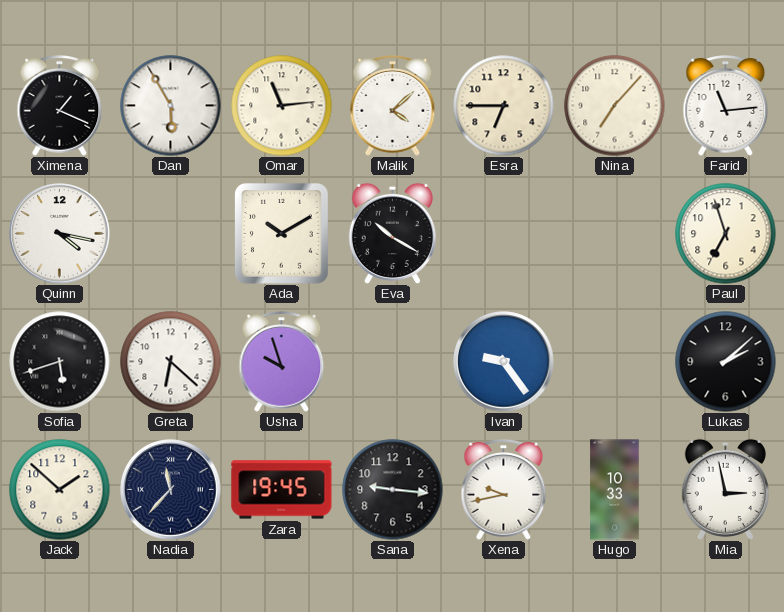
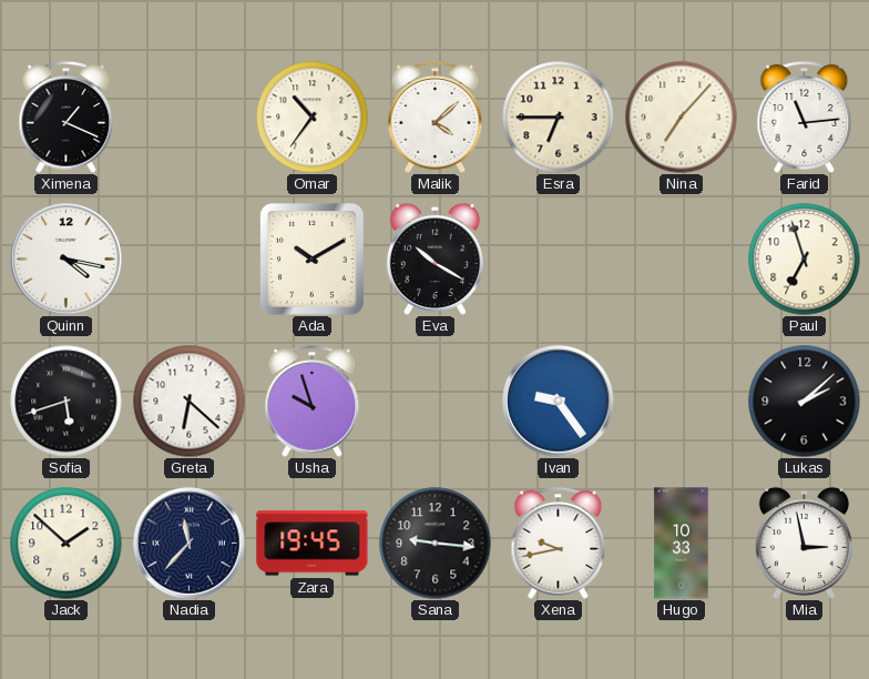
Dan: 5:55 -> none (171, 106)
Omar: 11:14 -> 10:36 (313, 118)
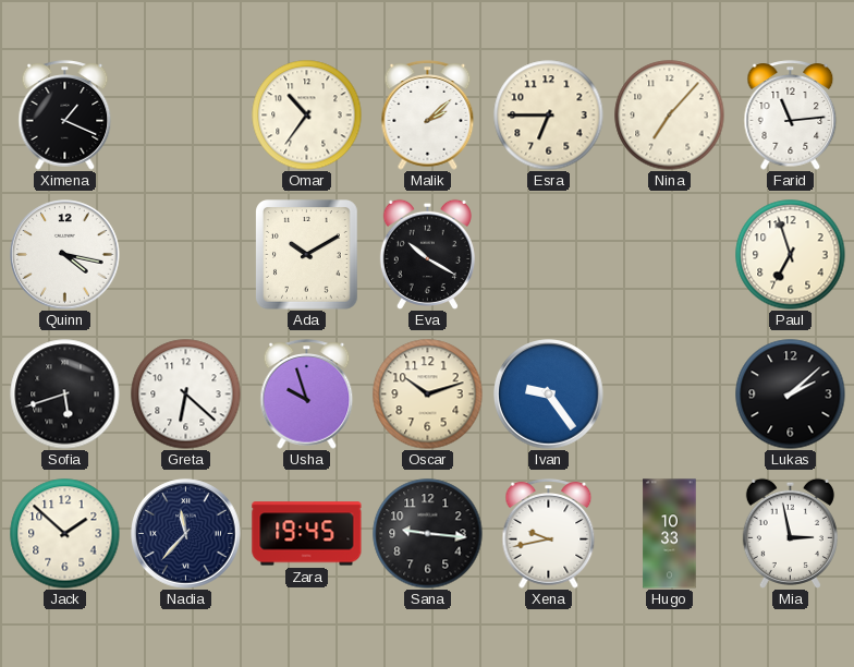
Malik: 4:08 -> 2:08 (428, 116)
Oscar: none -> 10:12 (428, 395)
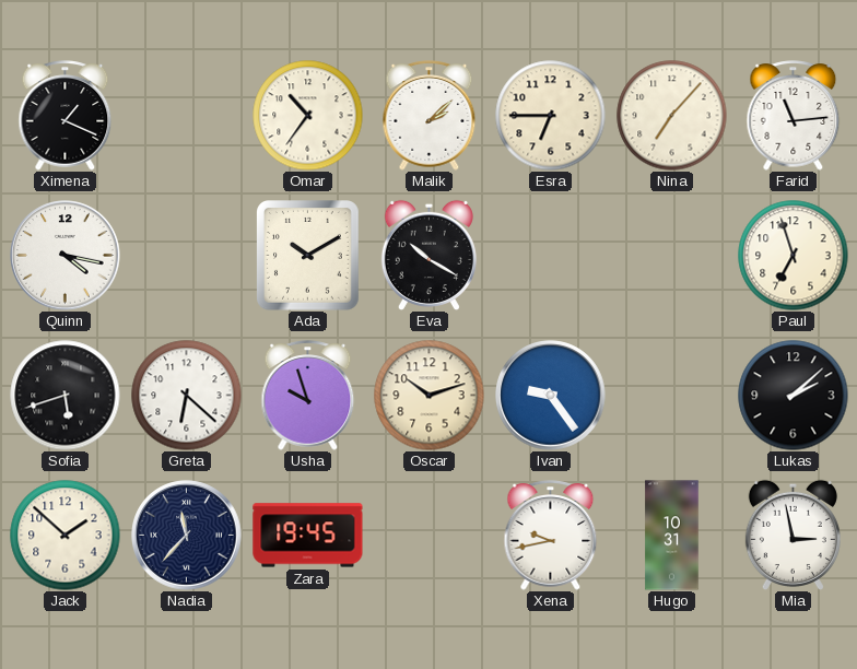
Sana: 9:16 -> none (428, 534)
Hugo: 10:33 -> 10:31 (672, 536)
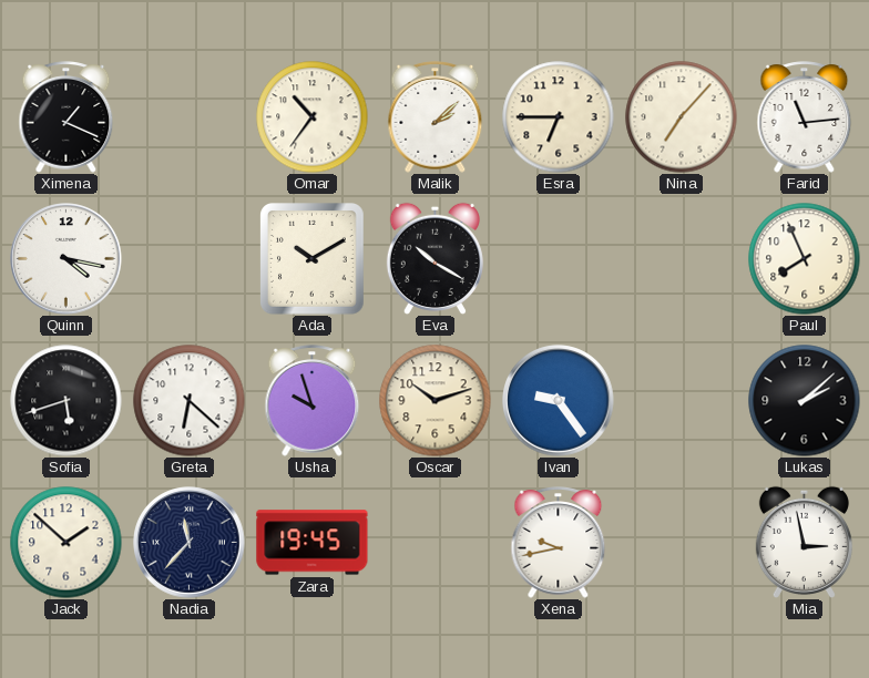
Paul: 6:57 -> 7:56 (805, 259)
Hugo: 10:31 -> none (672, 536)
